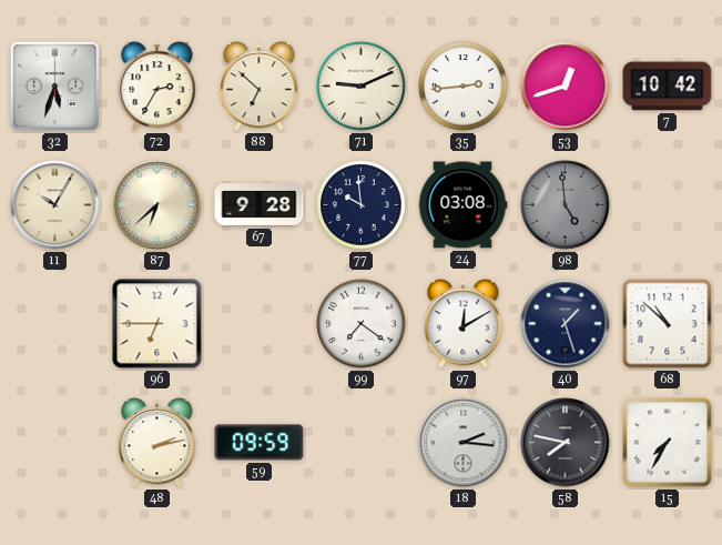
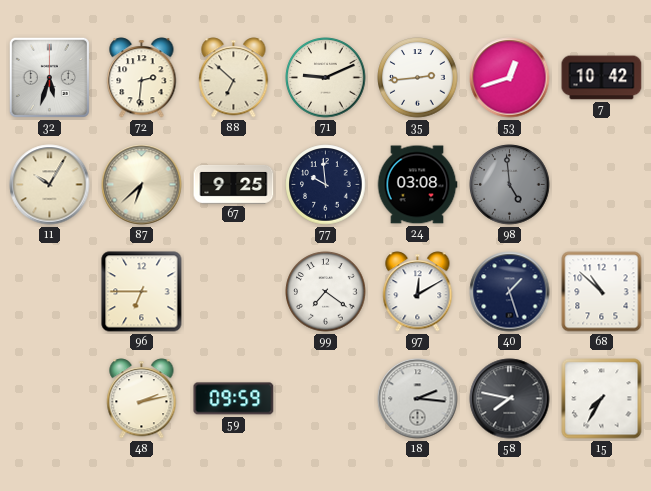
72: 2:35 -> 2:31 (142, 78)
67: 9:28 -> 9:25 (234, 184)
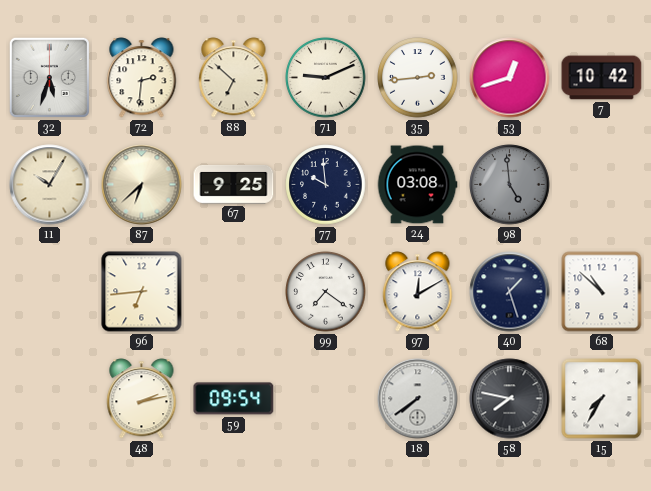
96: 6:45 -> 6:44 (142, 292)
59: 09:59 -> 09:54 (234, 399)
18: 2:16 -> 7:39 (418, 399)
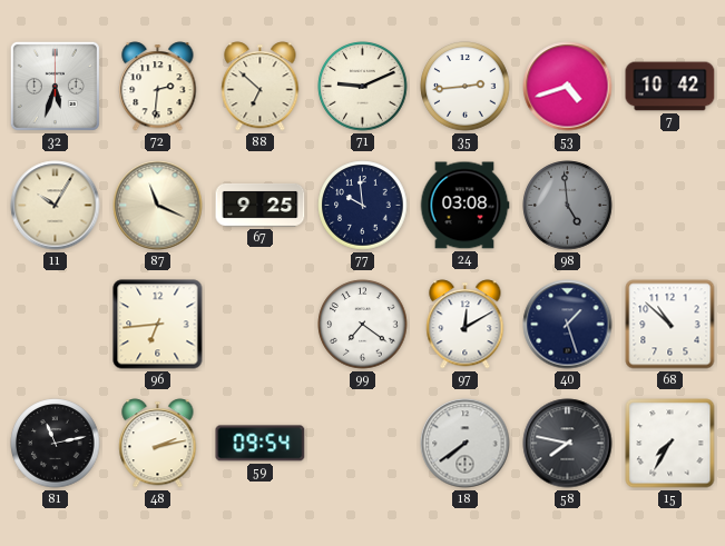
53: 12:42 -> 4:42 (568, 87)
87: 6:38 -> 11:19 (158, 206)
81: none -> 11:13 (56, 444)
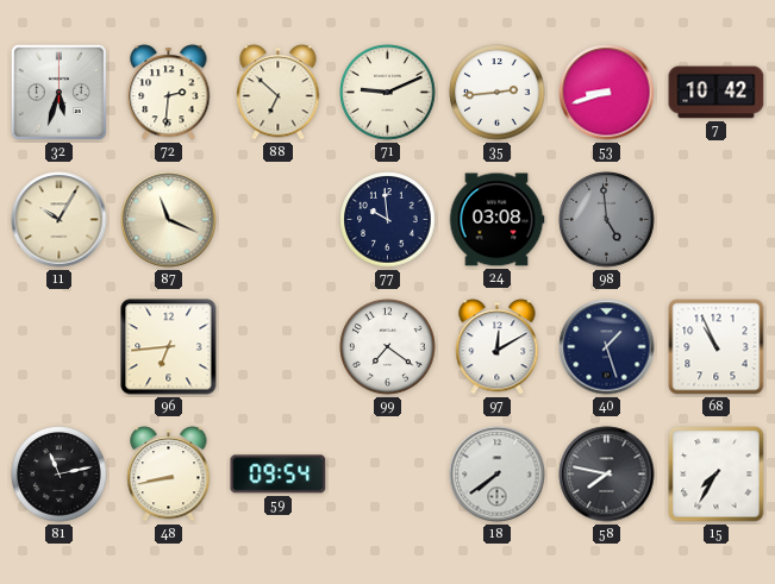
53: 4:42 -> 8:42 (607, 93)
67: 9:25 -> none (261, 205)
68: 10:52 -> 10:56 (717, 347)
48: 2:13 -> 8:43 (169, 475)
